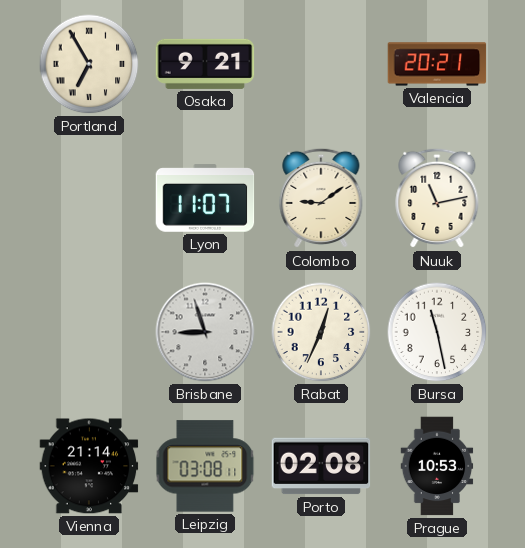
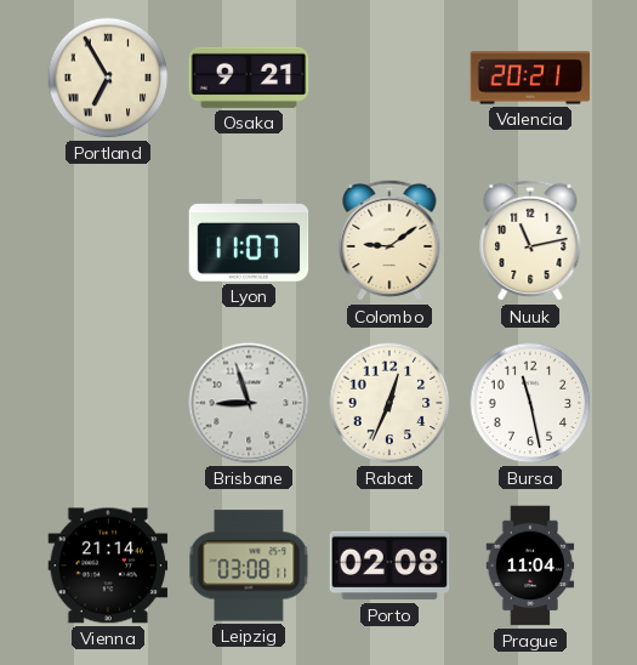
Prague: 10:53 -> 11:04 (530, 565)
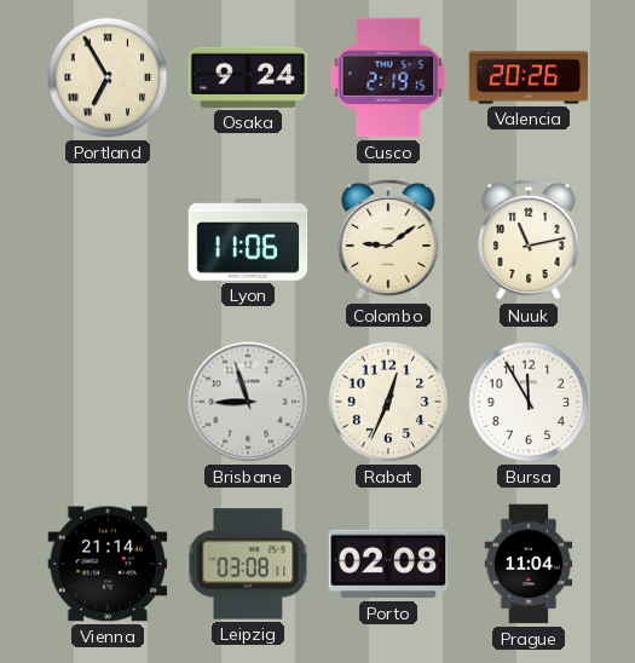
Osaka: 9:21 -> 9:24 (248, 77)
Cusco: none -> 2:19 (388, 77)
Valencia: 20:21 -> 20:26 (529, 77)
Lyon: 11:07 -> 11:06 (248, 240)
Bursa: 11:28 -> 11:55 (529, 402)
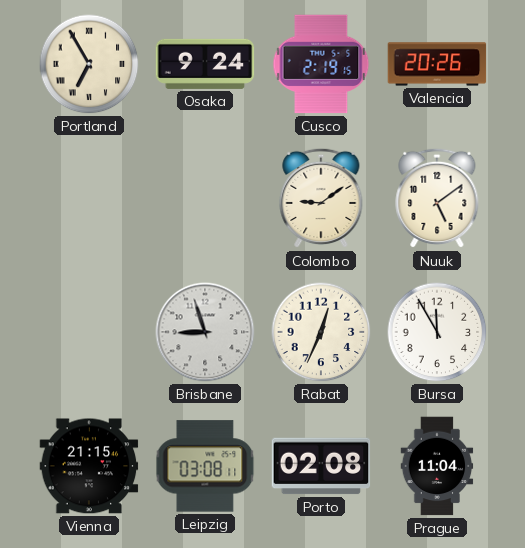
Lyon: 11:06 -> none (248, 240)
Nuuk: 11:13 -> 5:09 (437, 198)
Vienna: 21:14 -> 21:15 (89, 466)
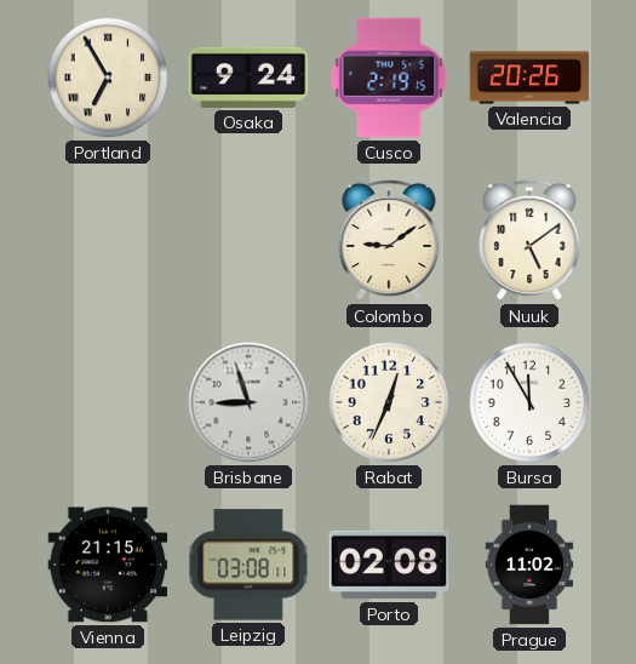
Prague: 11:04 -> 11:02 (529, 565)
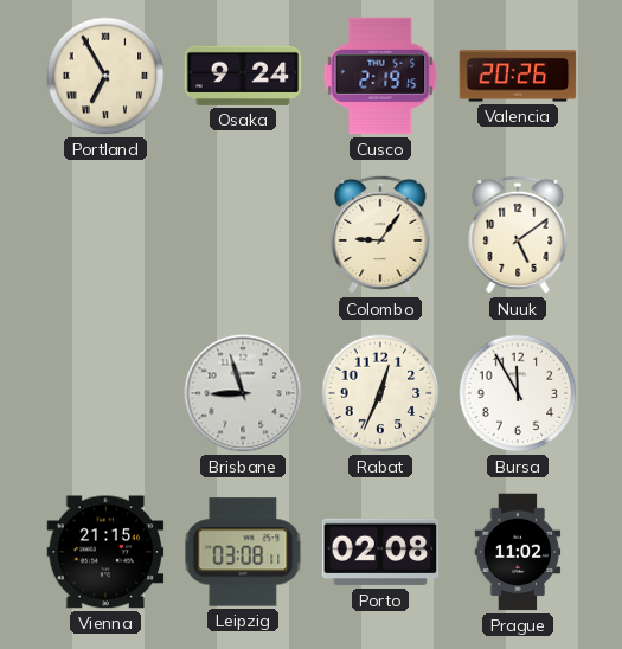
Colombo: 9:09 -> 9:06 (380, 234)
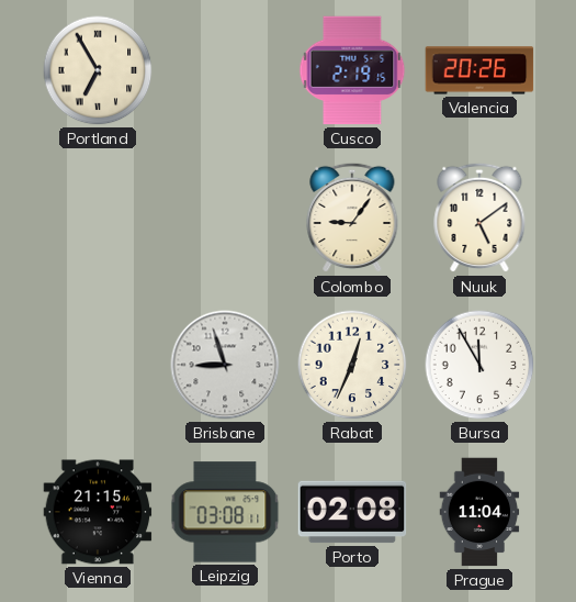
Osaka: 9:24 -> none (243, 76)
Prague: 11:02 -> 11:04 (479, 512)
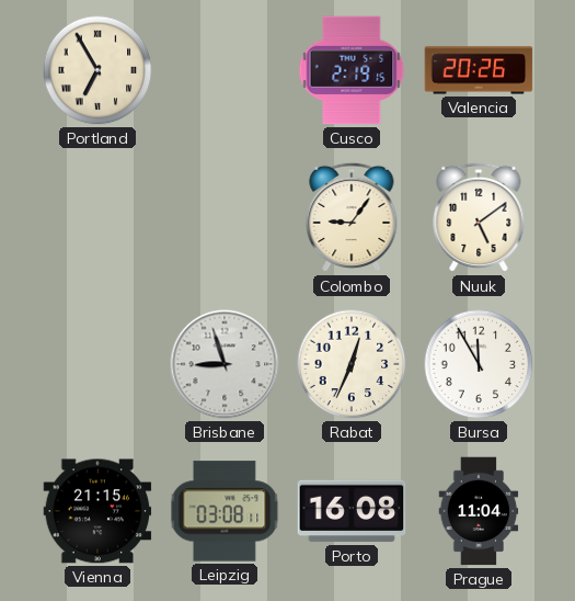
Porto: 02:08 -> 16:08 (352, 511)
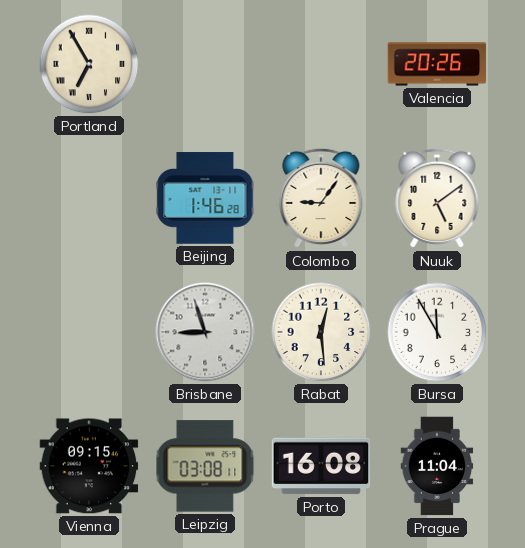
Cusco: 2:19 -> none (352, 70)
Beijing: none -> 1:46 (205, 198)
Rabat: 12:34 -> 12:29 (321, 332)
Vienna: 21:15 -> 09:15 (89, 466)
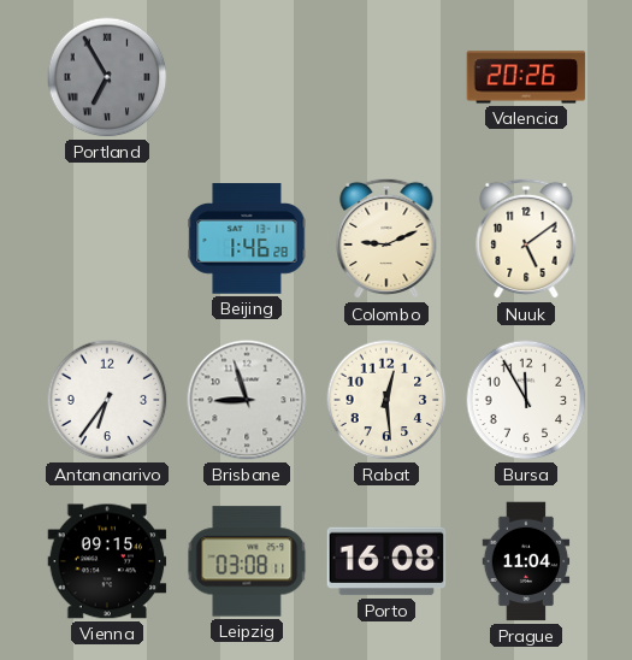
Portland dial: cream -> grey (107, 77)
Colombo: 9:06 -> 9:11 (386, 238)
Antananarivo: none -> 6:36 (107, 400)
